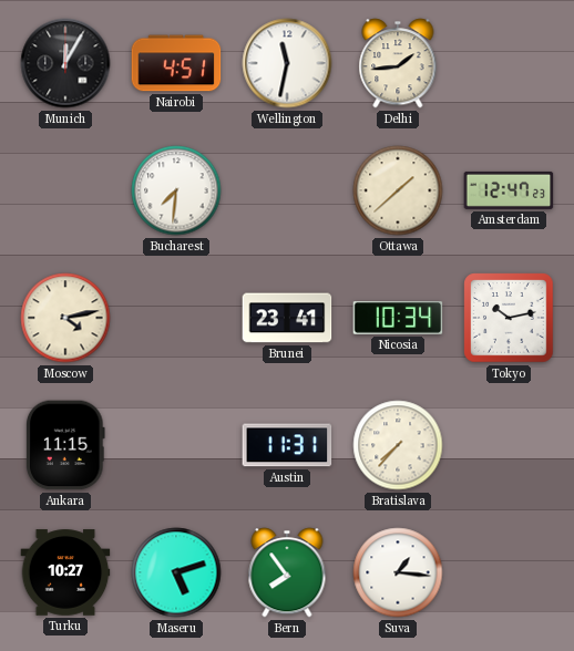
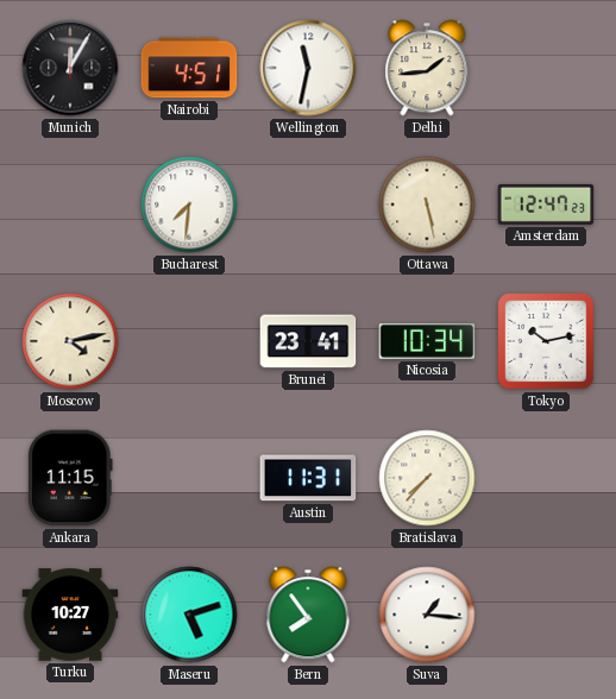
Ottawa: 1:38 -> 5:28 (427, 204)
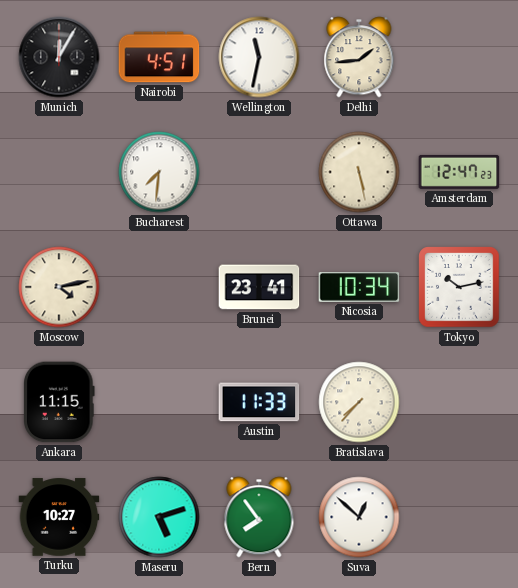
Austin: 11:31 -> 11:33 (259, 402)
Suva: 1:16 -> 12:52 (359, 517)
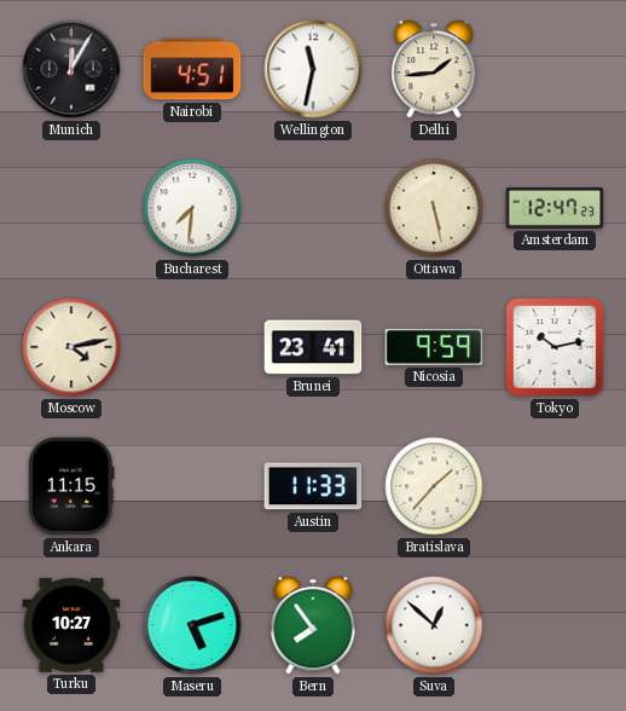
Nicosia: 10:34 -> 9:59 (434, 348)
Bratislava: 7:37 -> 1:37 (434, 486)
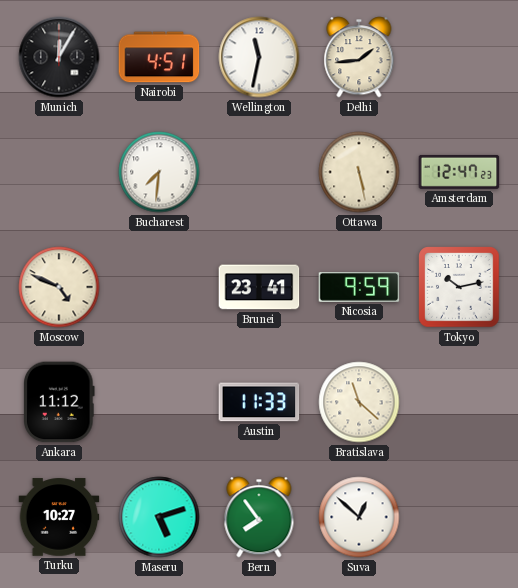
Moscow: 4:13 -> 4:49 (59, 287)
Ankara: 11:15 -> 11:12 (60, 402)
Bratislava: 1:37 -> 11:22 (359, 402)
